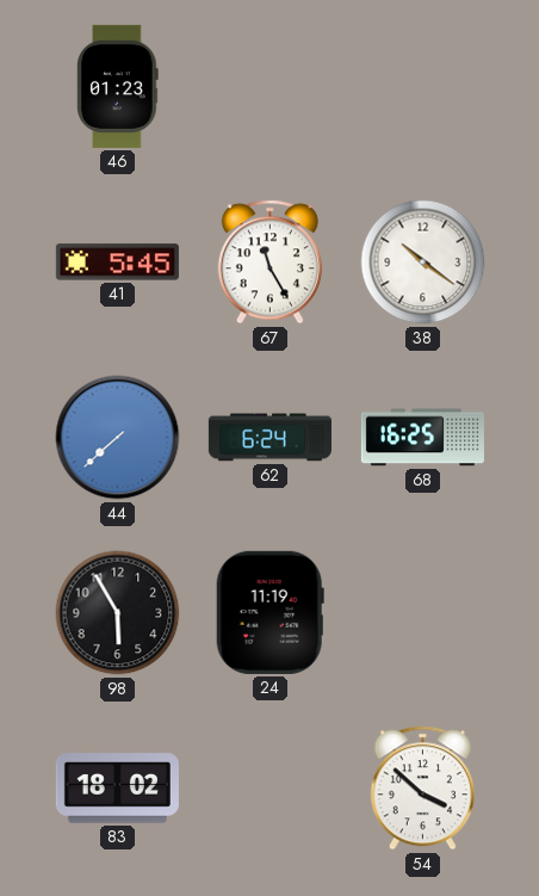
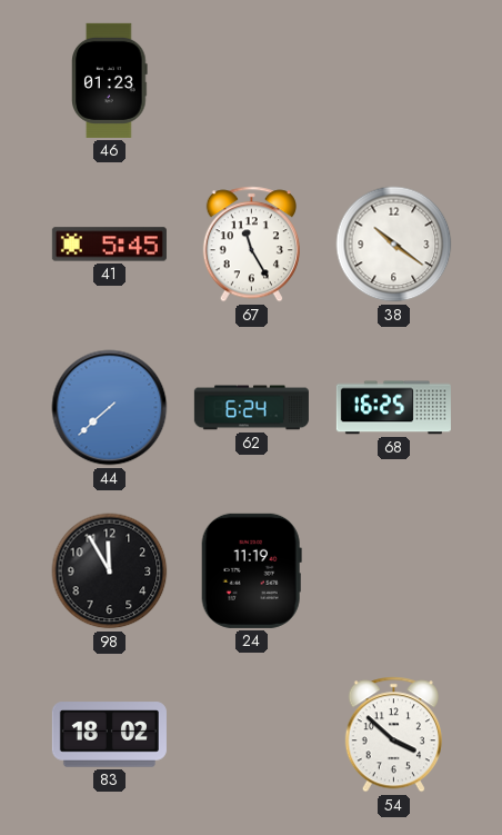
98: 5:55 -> 11:55 (110, 571)
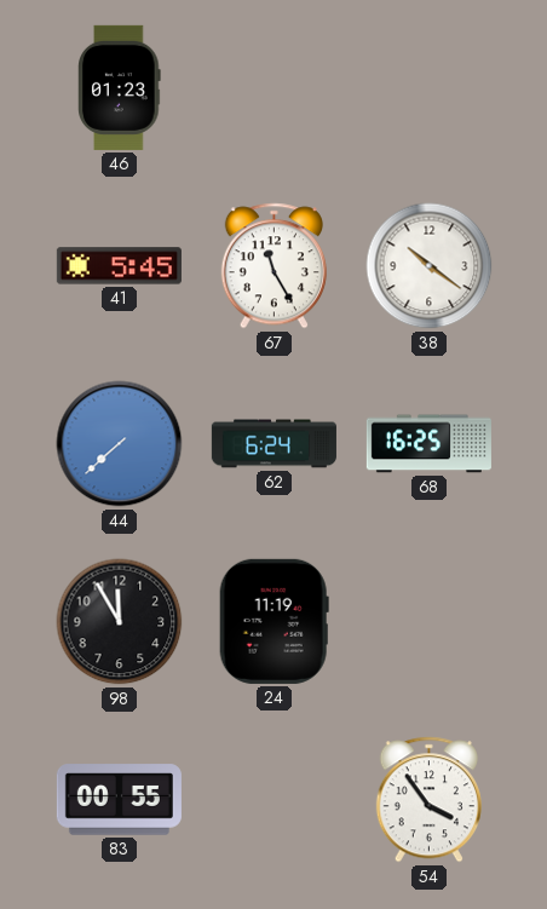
83: 18:02 -> 00:55 (119, 800)
54: 3:52 -> 3:54 (428, 800)
